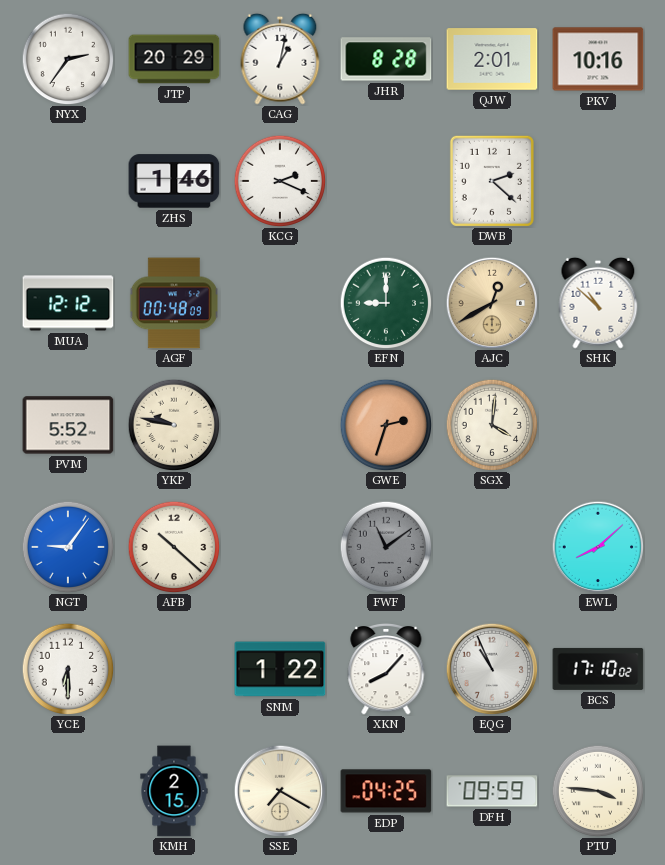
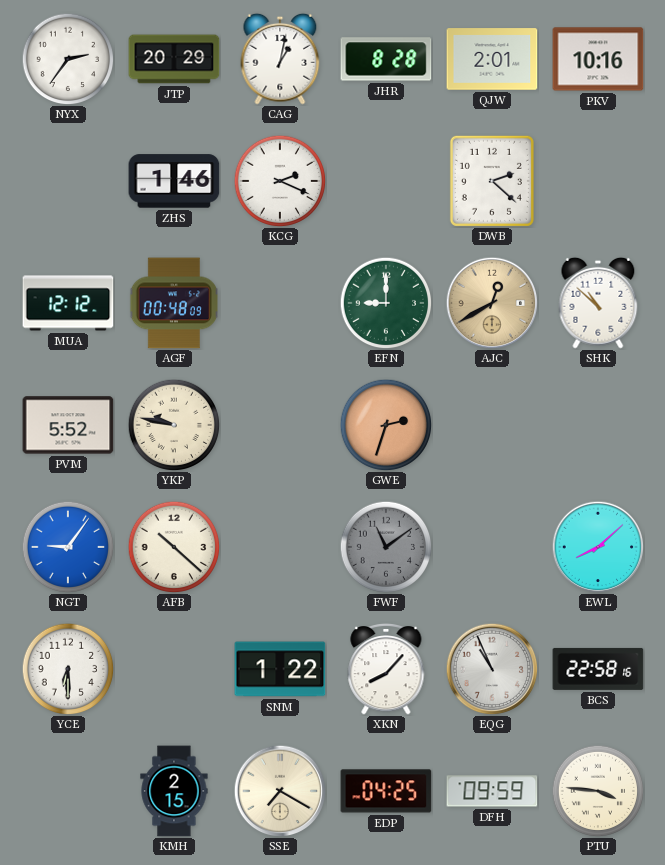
SGX: 4:01 -> none (492, 425)
BCS: 17:10 -> 22:58 (598, 669)
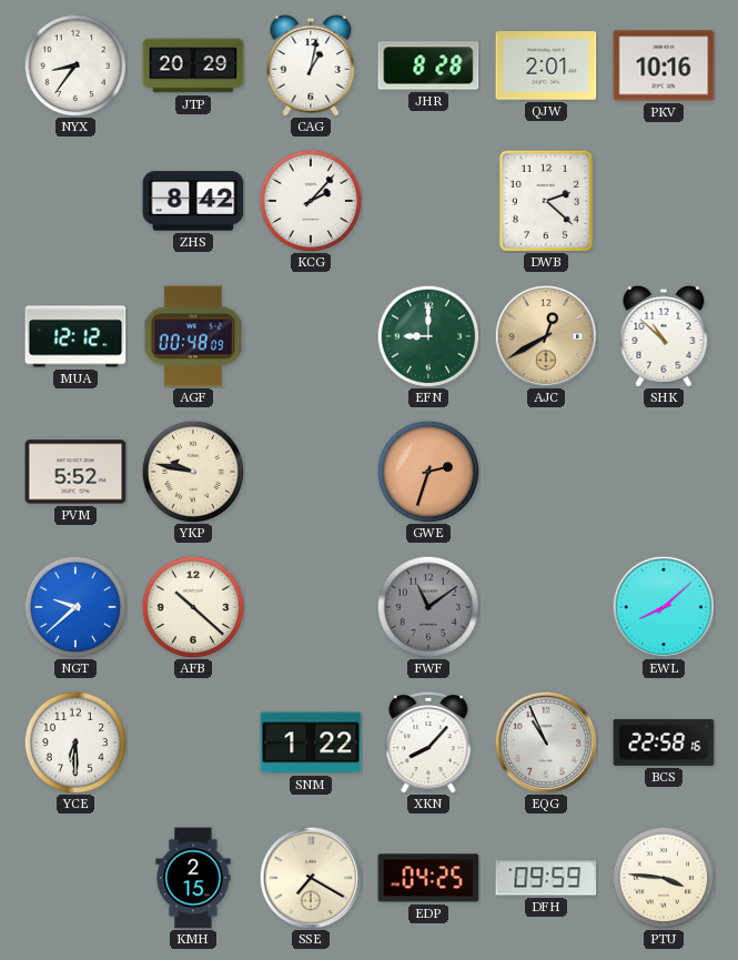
NYX: 2:36 -> 8:36 (75, 65)
ZHS: 1:46 -> 8:42 (193, 201)
KCG: 2:19 -> 2:07 (311, 201)
NGT: 9:06 -> 9:38 (75, 607)
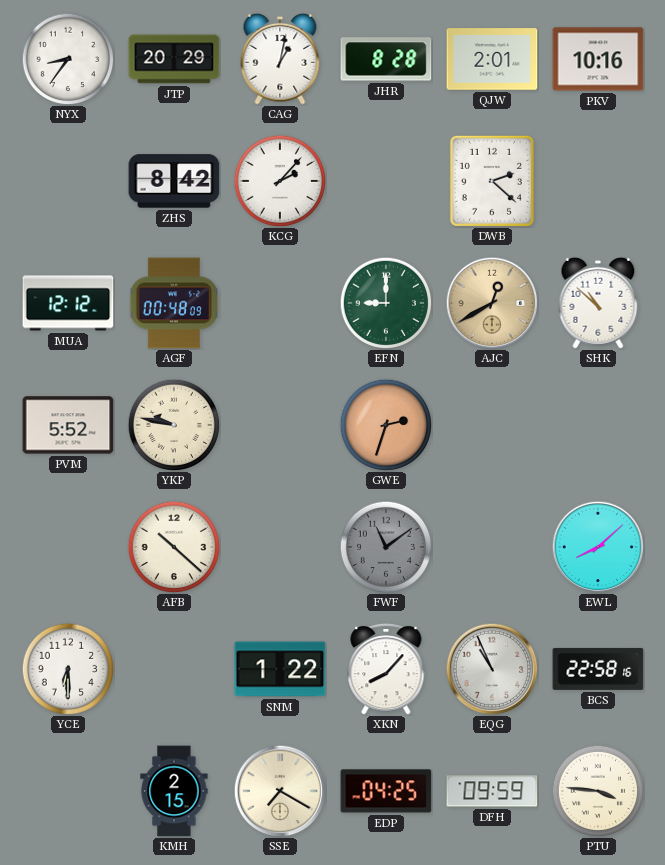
NGT: 9:38 -> none (75, 607)
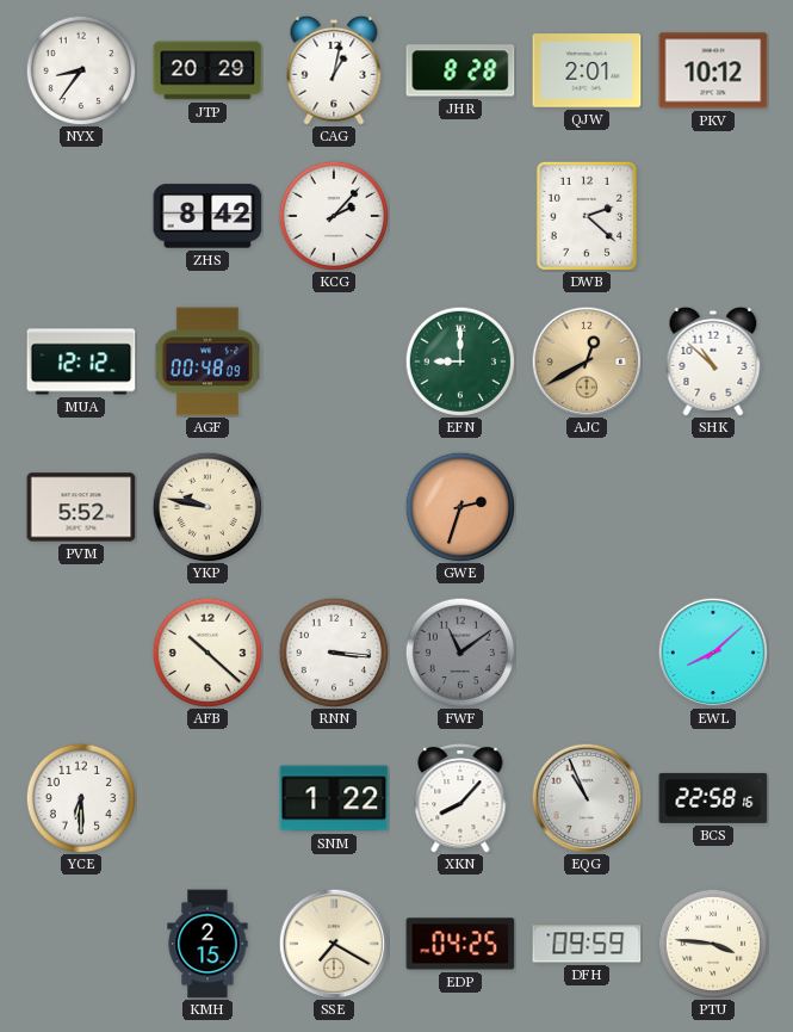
PKV: 10:16 -> 10:12 (713, 70)
RNN: none -> 3:16 (334, 653)
